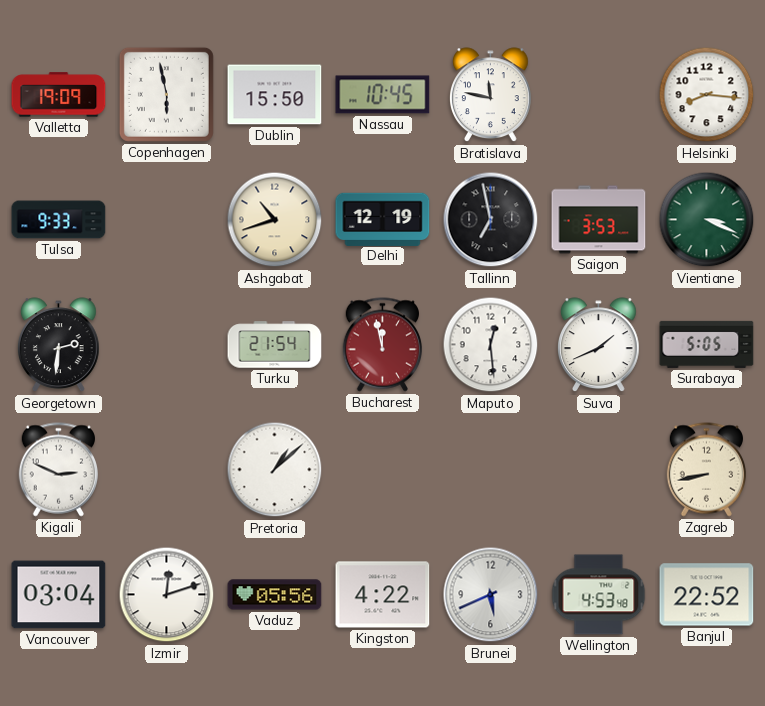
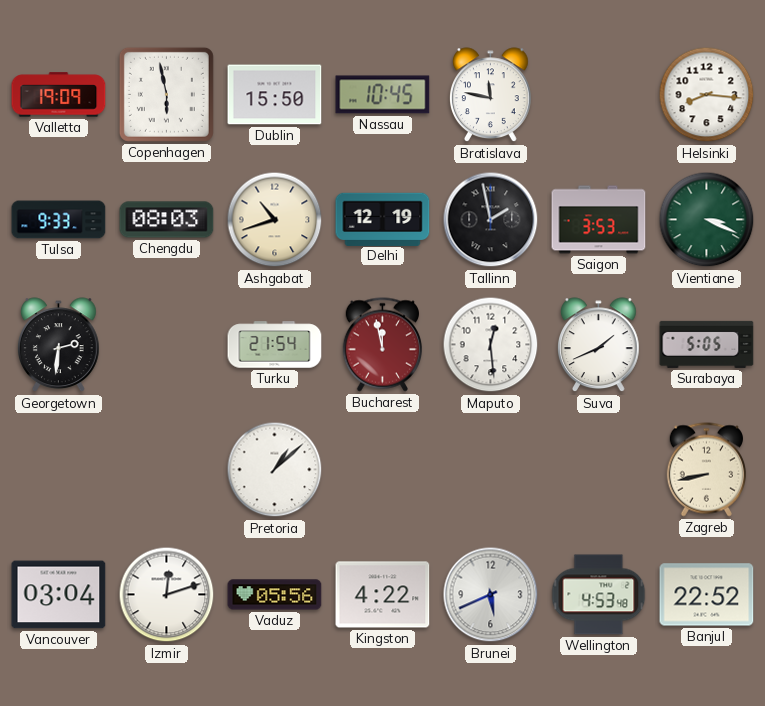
Chengdu: none -> 08:03 (167, 220)
Tallinn: 6:58 -> 1:58 (491, 220)
Kigali: 2:49 -> none (58, 470)
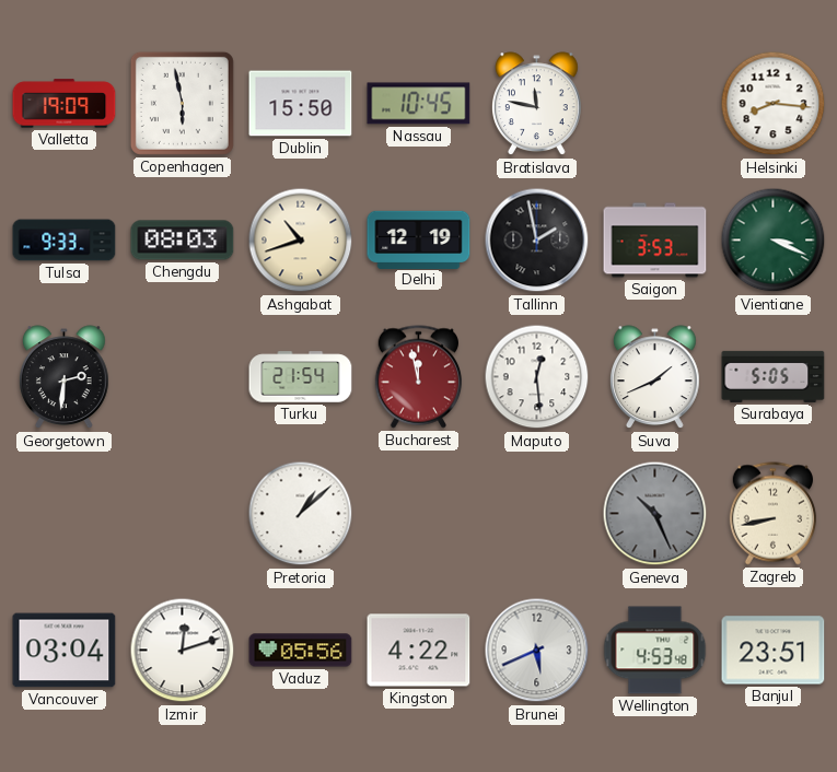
Geneva: none -> 10:26 (655, 514)
Banjul: 22:52 -> 23:51 (774, 651)
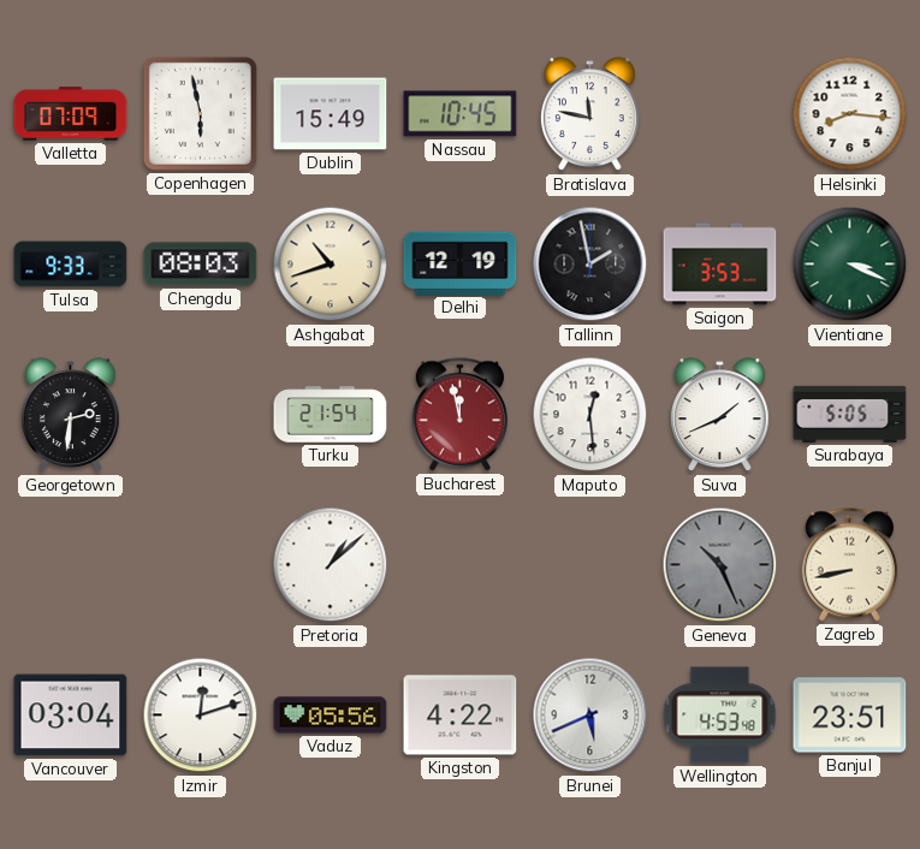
Valletta: 19:09 -> 07:09 (71, 114)
Dublin: 15:50 -> 15:49 (331, 114)
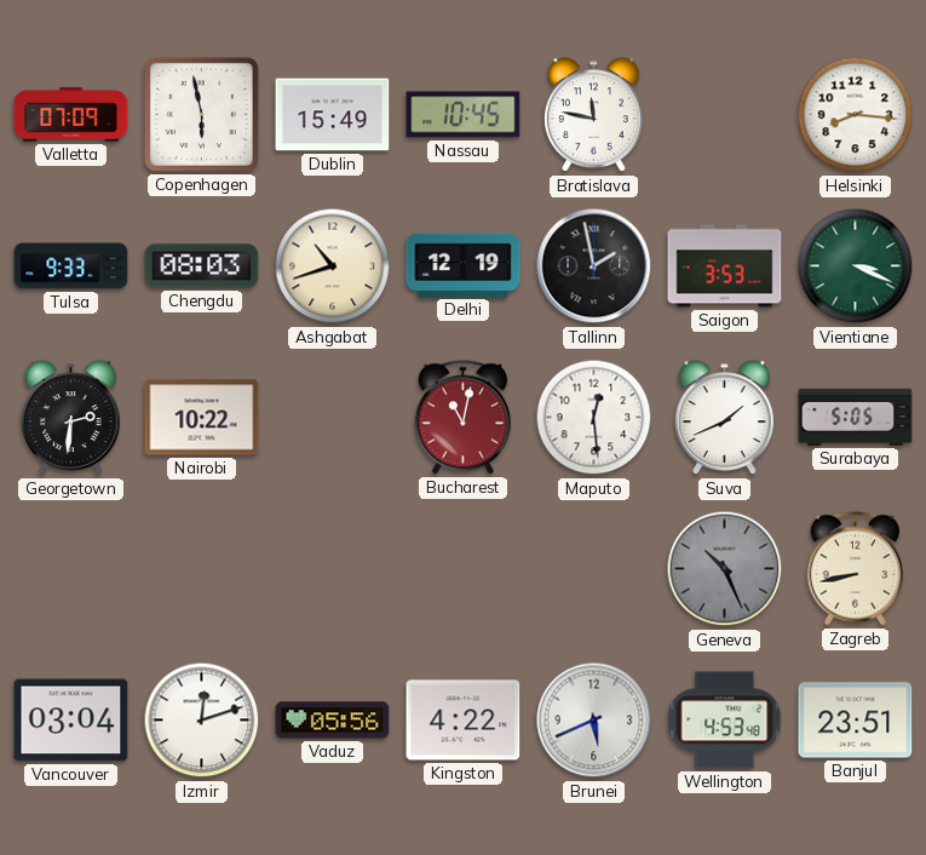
Nairobi: none -> 10:22 (202, 418)
Turku: 21:54 -> none (331, 415)
Bucharest: 11:58 -> 11:02 (462, 418)
Pretoria: 1:08 -> none (331, 565)
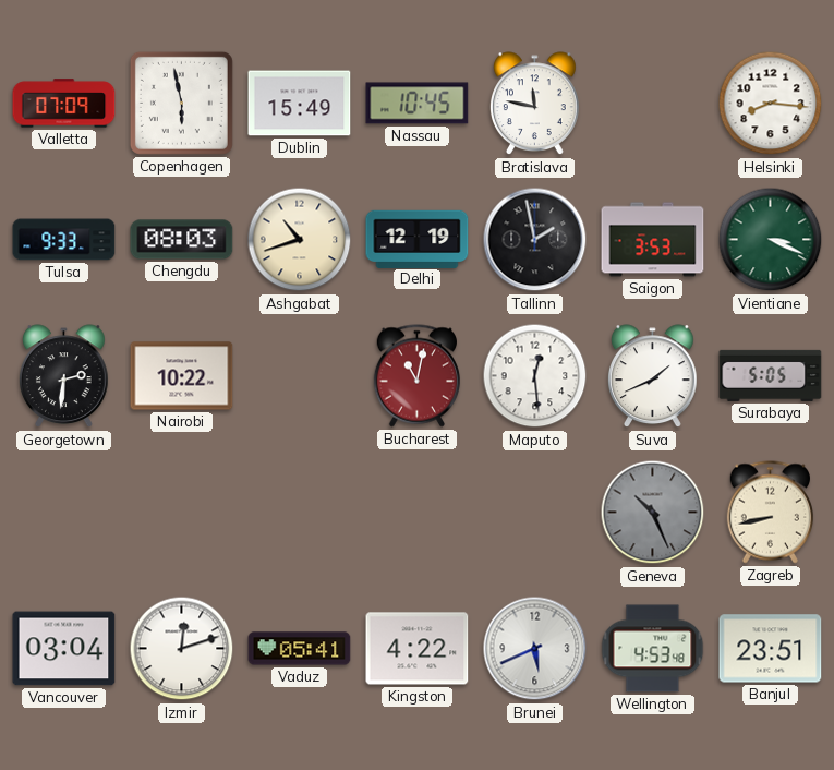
Vaduz: 05:56 -> 05:41 (300, 649)
